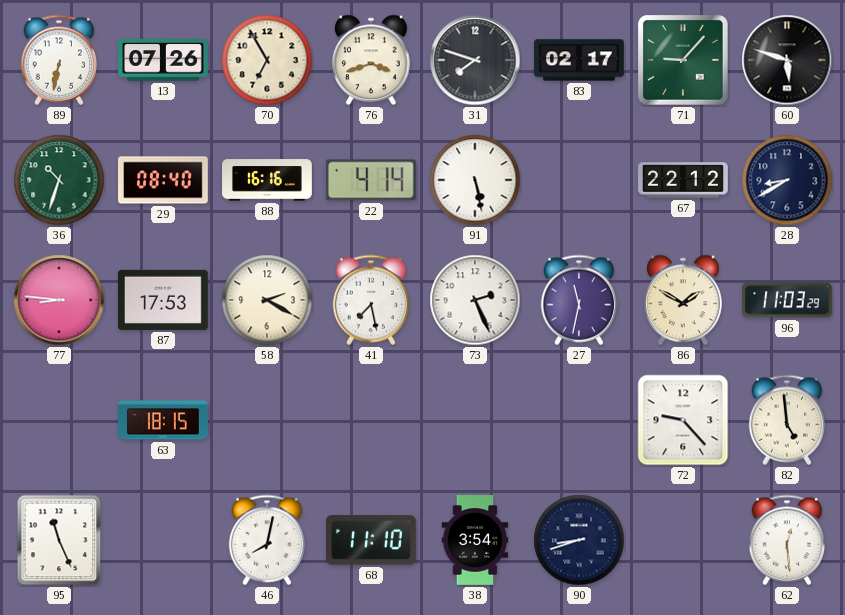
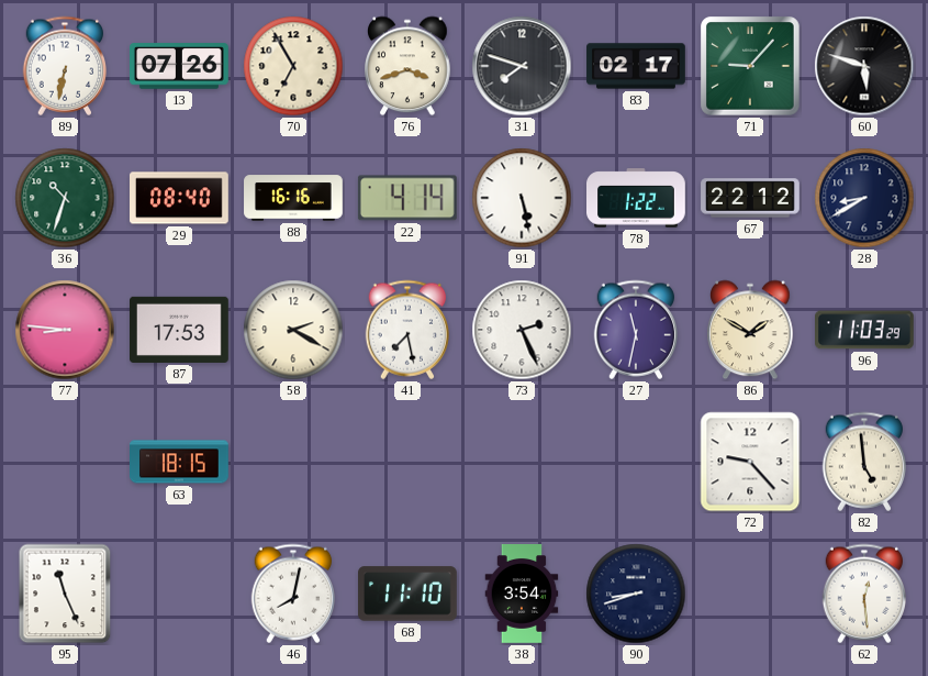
78: none -> 1:22 (637, 198)
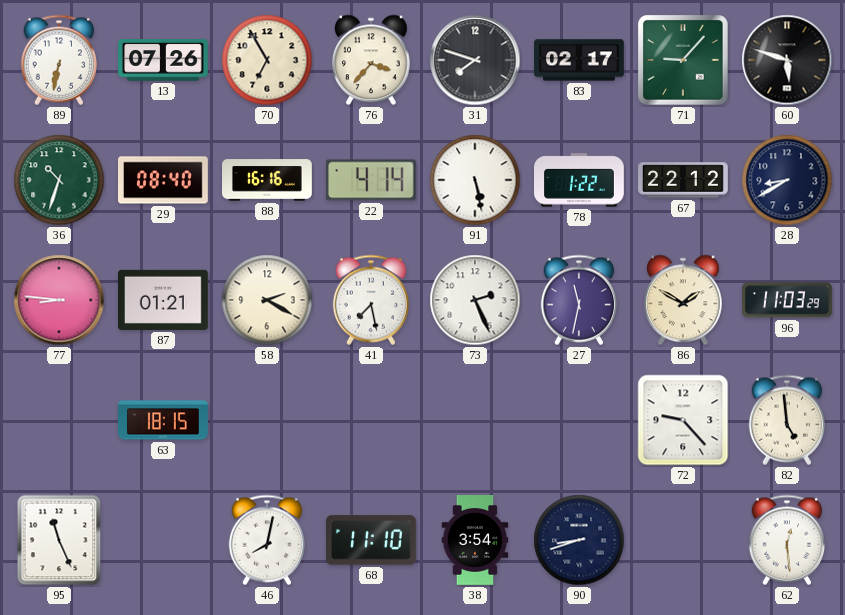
76: 3:42 -> 3:37 (371, 60)
87: 17:53 -> 01:21 (164, 300)
